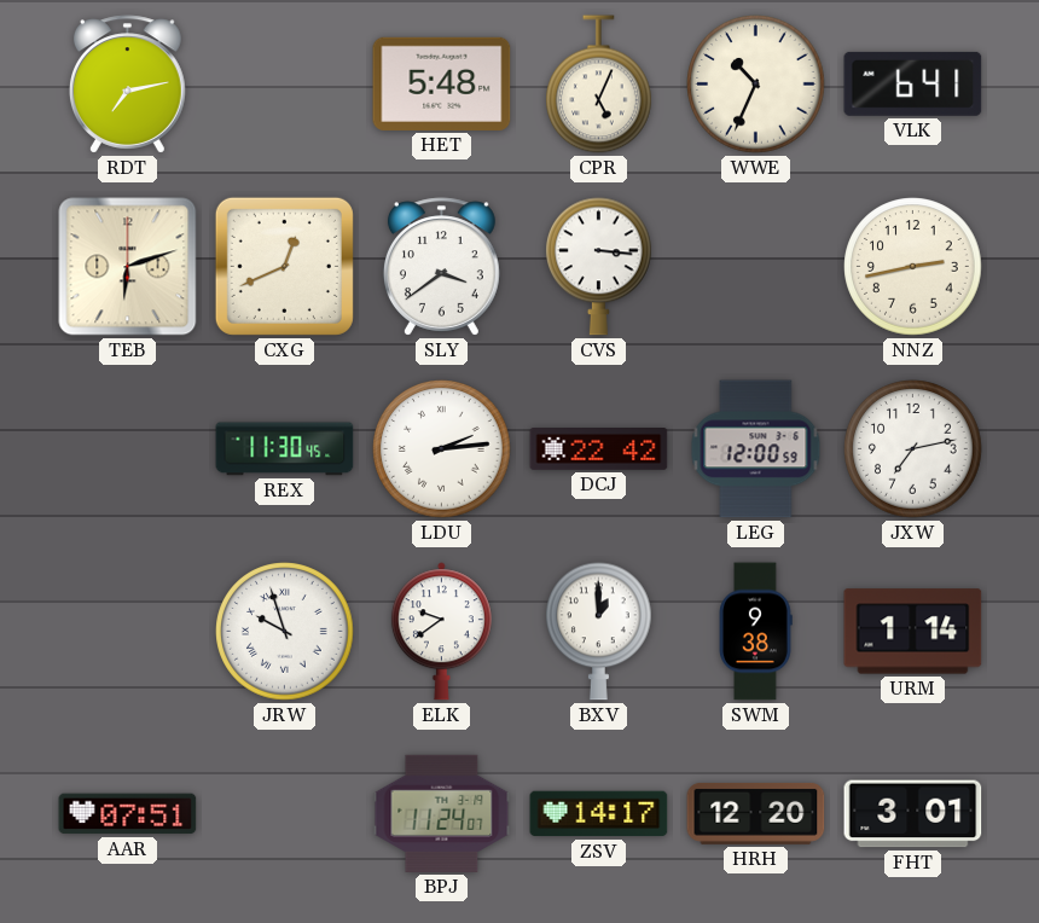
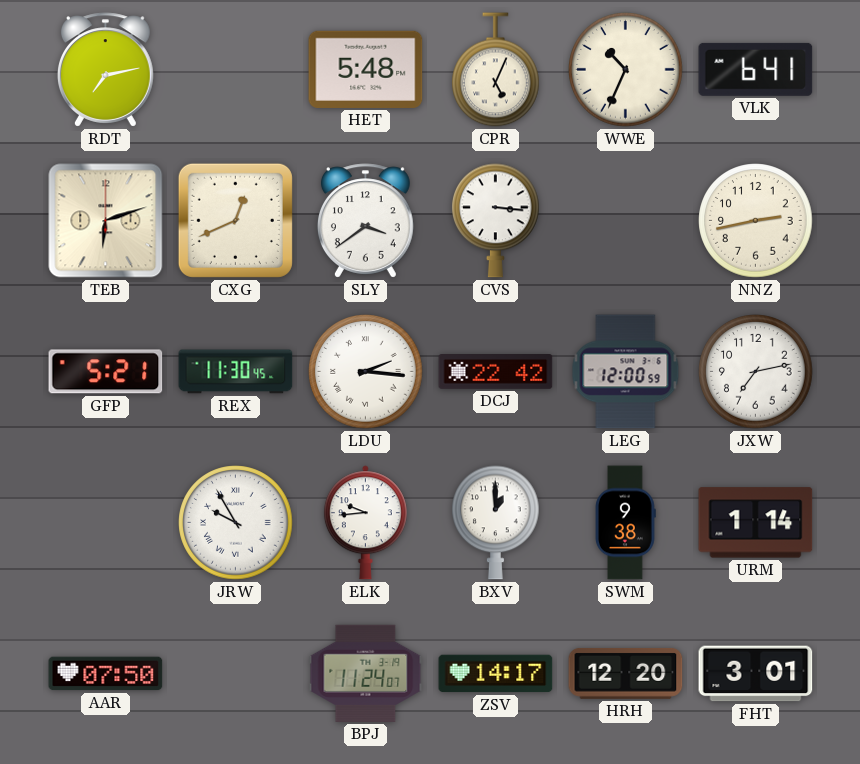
GFP: none -> 5:21 (106, 372)
LDU: 2:14 -> 2:16 (366, 372)
JRW: 9:57 -> 9:55 (236, 523)
ELK: 9:39 -> 9:44 (365, 523)
AAR: 07:51 -> 07:50 (106, 674)
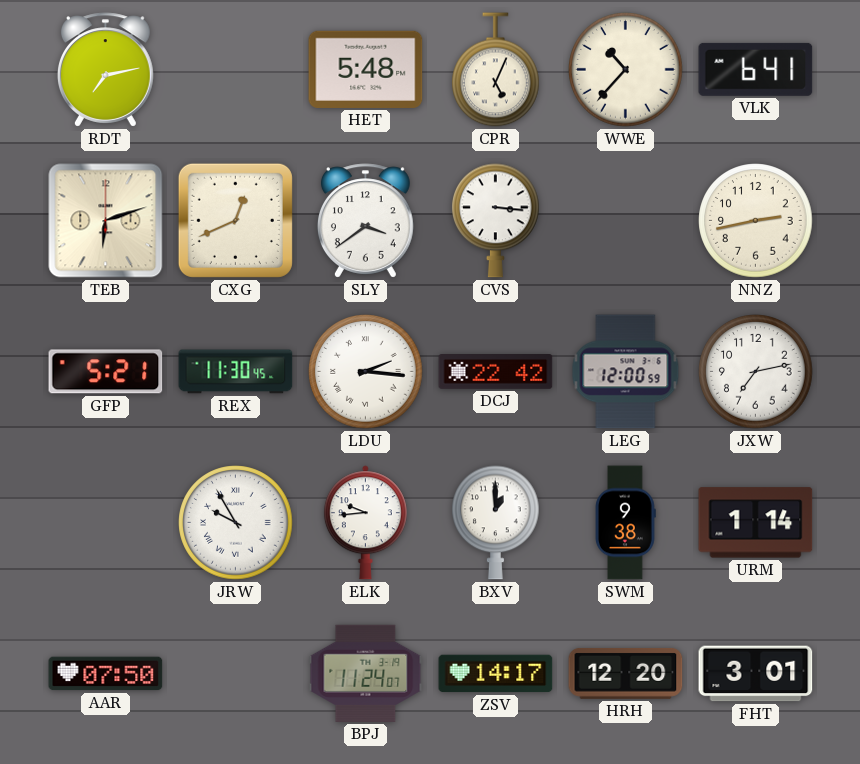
WWE: 10:34 -> 10:37 (626, 70)
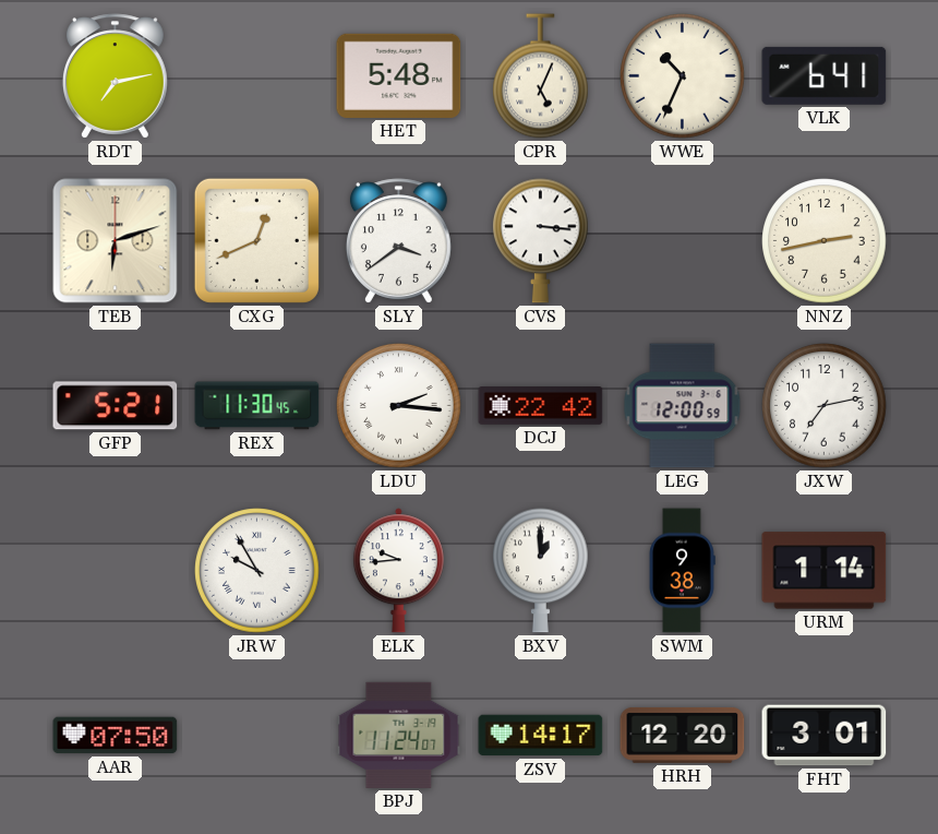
WWE: 10:37 -> 10:34 (683, 76)
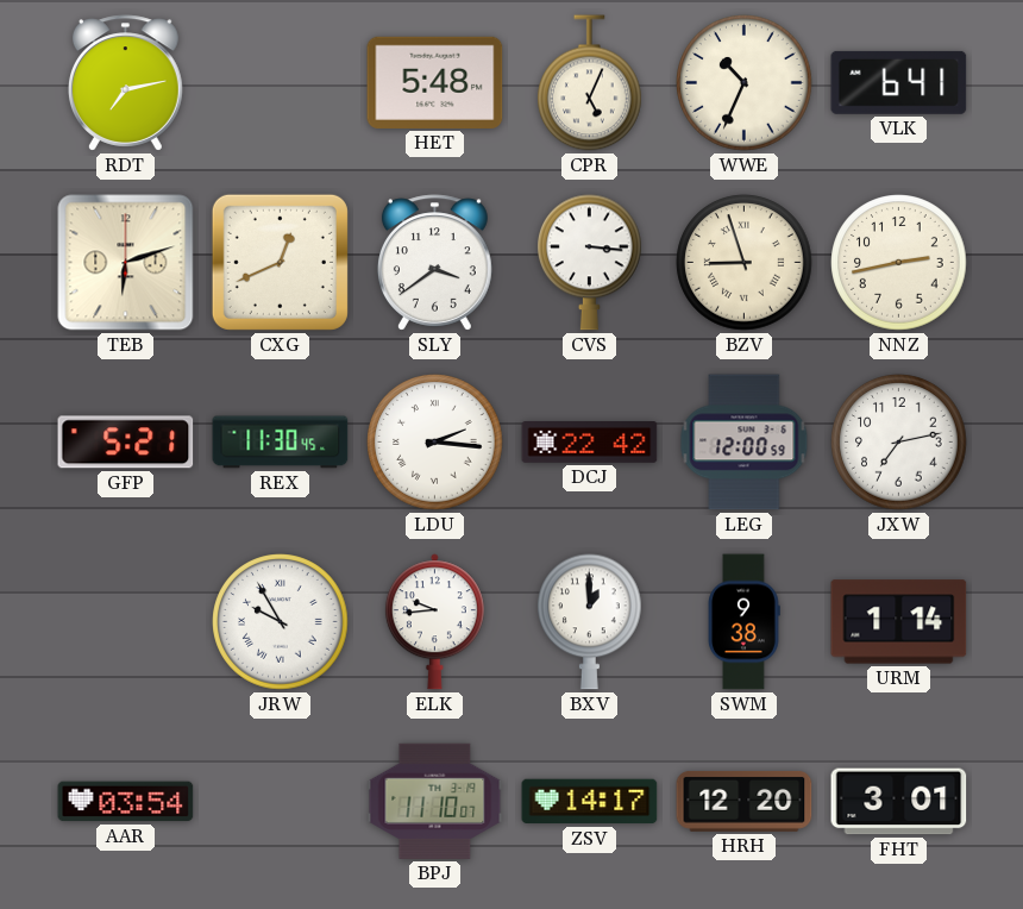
BZV: none -> 8:57 (745, 263)
AAR: 07:50 -> 03:54 (126, 802)
BPJ: 11:24 -> 11:10 (435, 801)
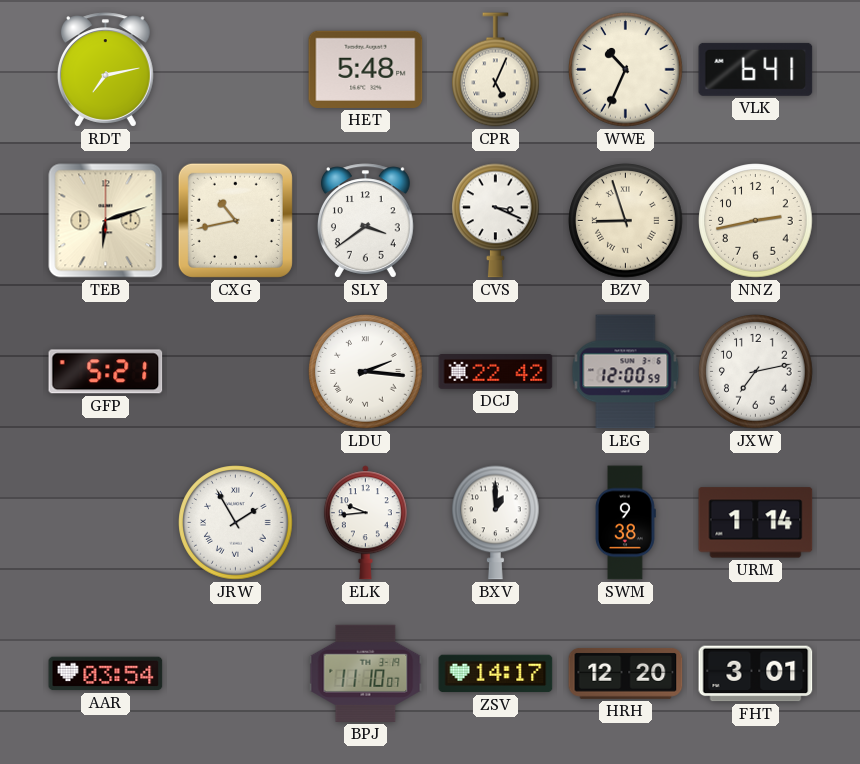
CXG: 12:41 -> 10:43 (235, 220)
CVS: 3:16 -> 3:19 (496, 221)
REX: 11:30 -> none (281, 443)
JRW: 9:55 -> 1:55 (236, 523)
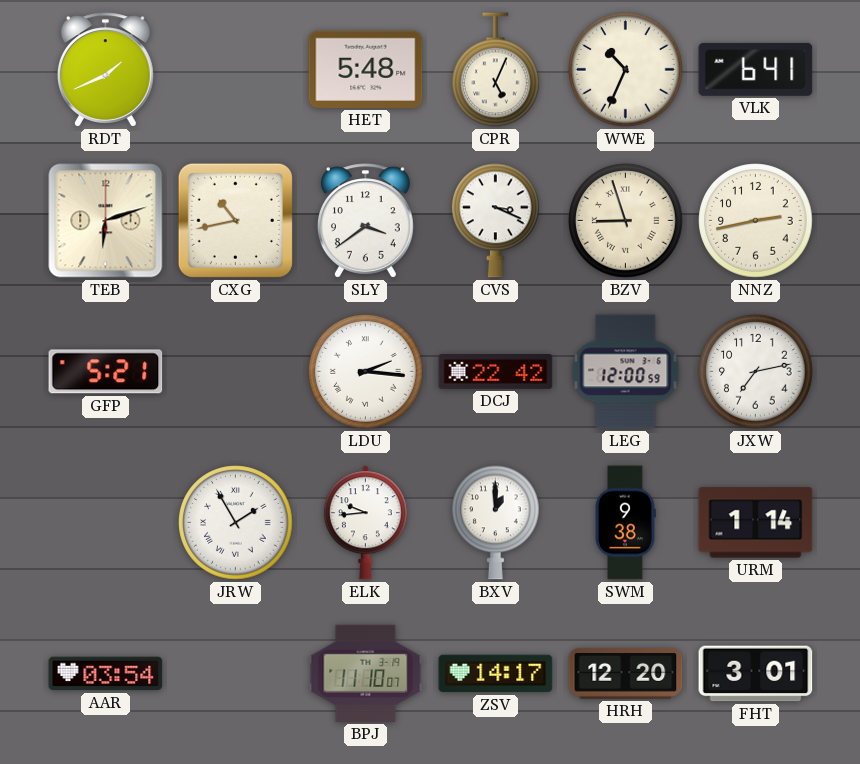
RDT: 7:13 -> 1:41 (105, 70)
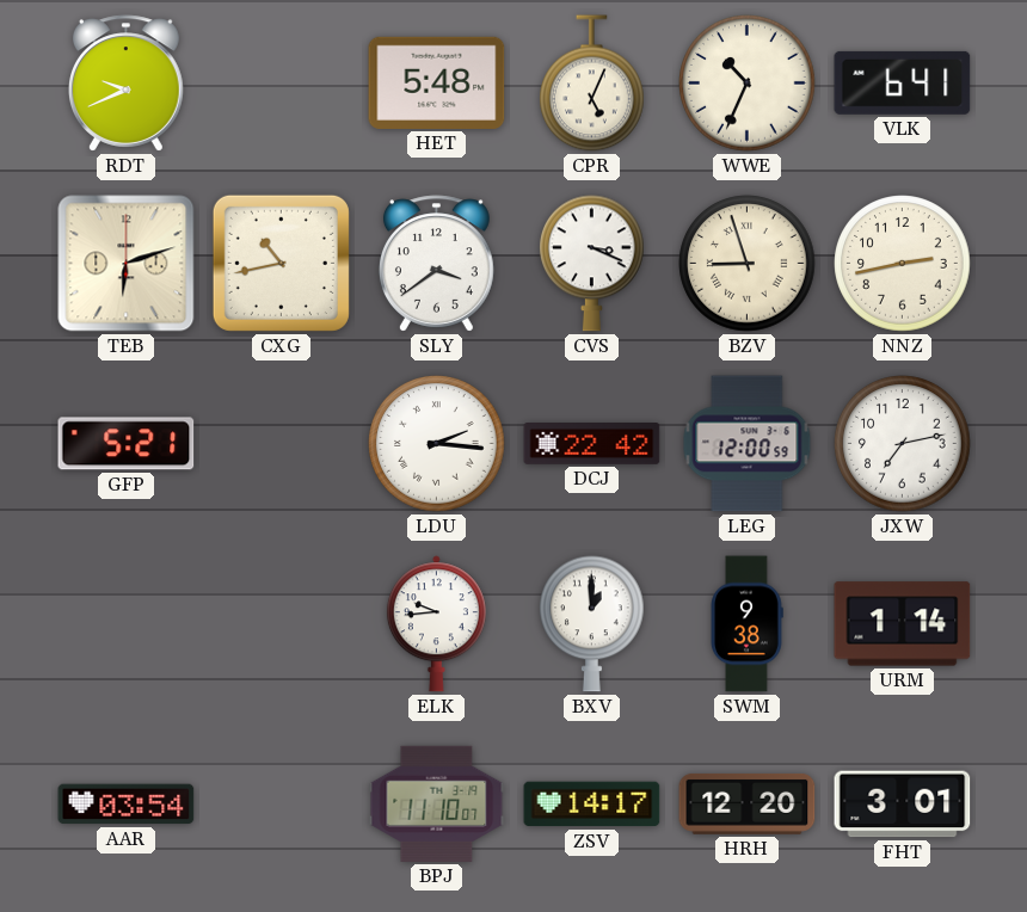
RDT: 1:41 -> 9:41 (125, 84)
JRW: 1:55 -> none (236, 523)
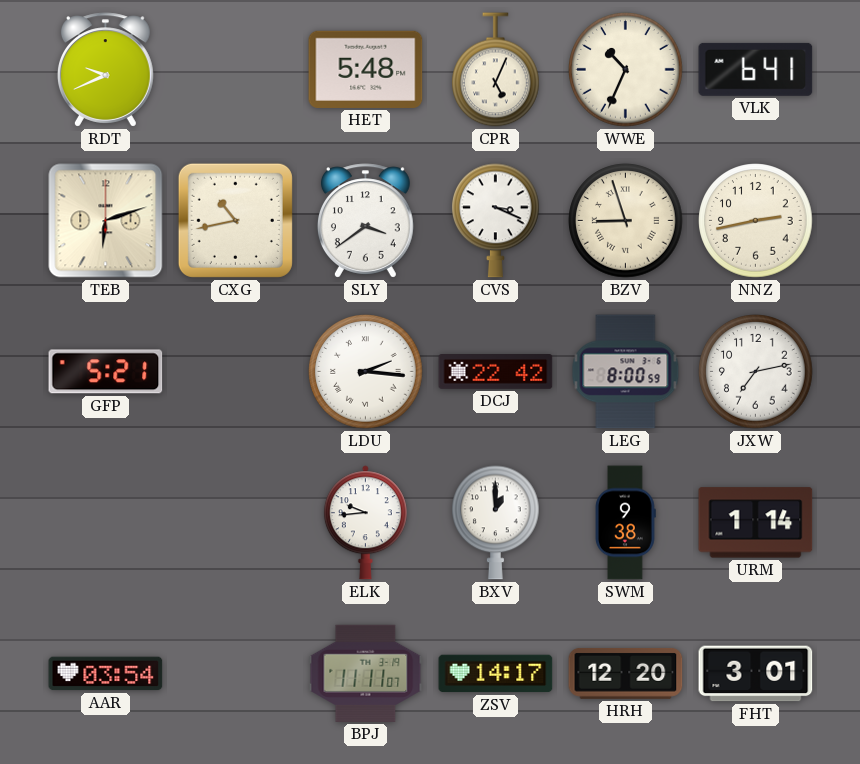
LEG: 12:00 -> 8:00 (626, 372)
BPJ: 11:10 -> 11:11 (366, 673)
